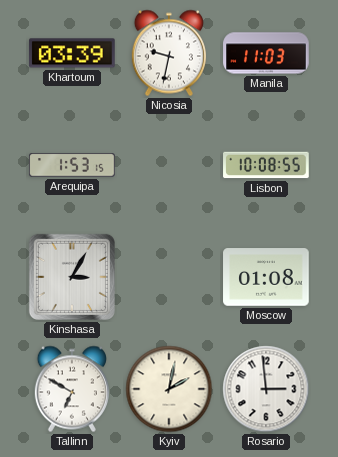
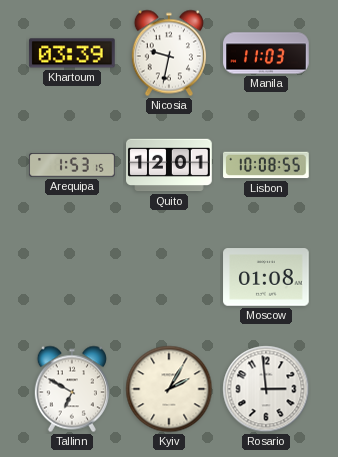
Quito: none -> 12:01 (169, 165)
Kinshasa: 3:05 -> none (72, 277)
Kyiv: 2:02 -> 2:05 (169, 389)
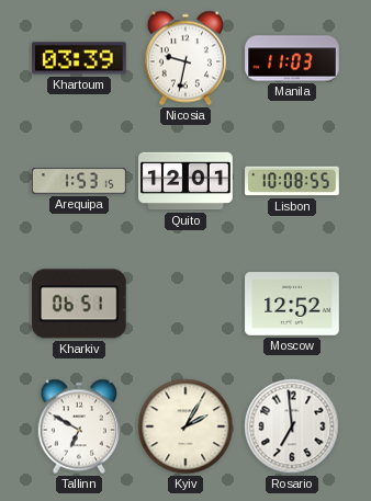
Kharkiv: none -> 06:51 (80, 304)
Moscow: 01:08 -> 12:52 (292, 304)
Rosario: 2:59 -> 6:59 (292, 426)
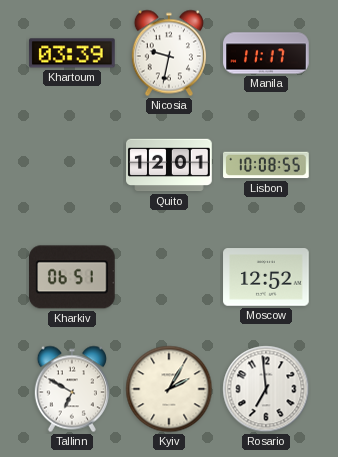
Manila: 11:03 -> 11:17 (266, 53)
Arequipa: 1:53 -> none (79, 181)
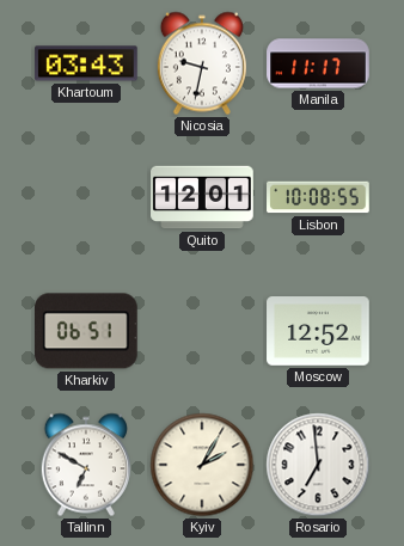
Khartoum: 03:39 -> 03:43 (86, 63)
